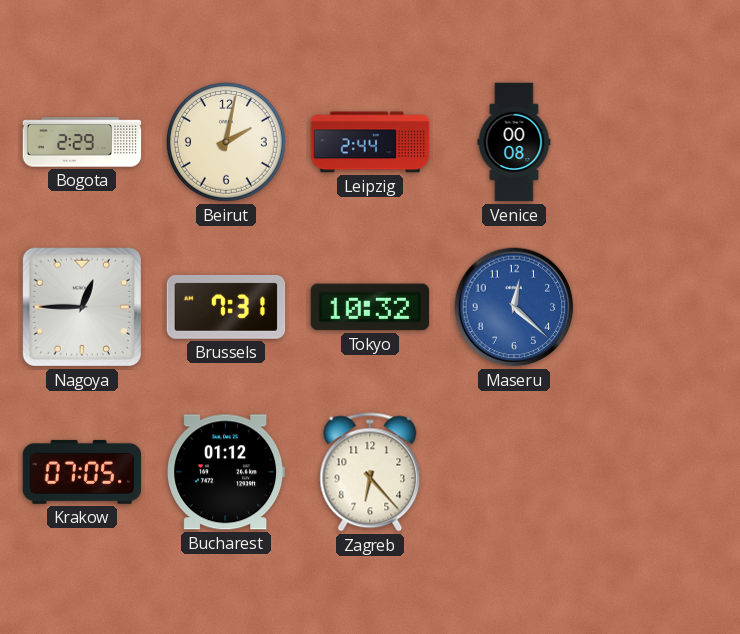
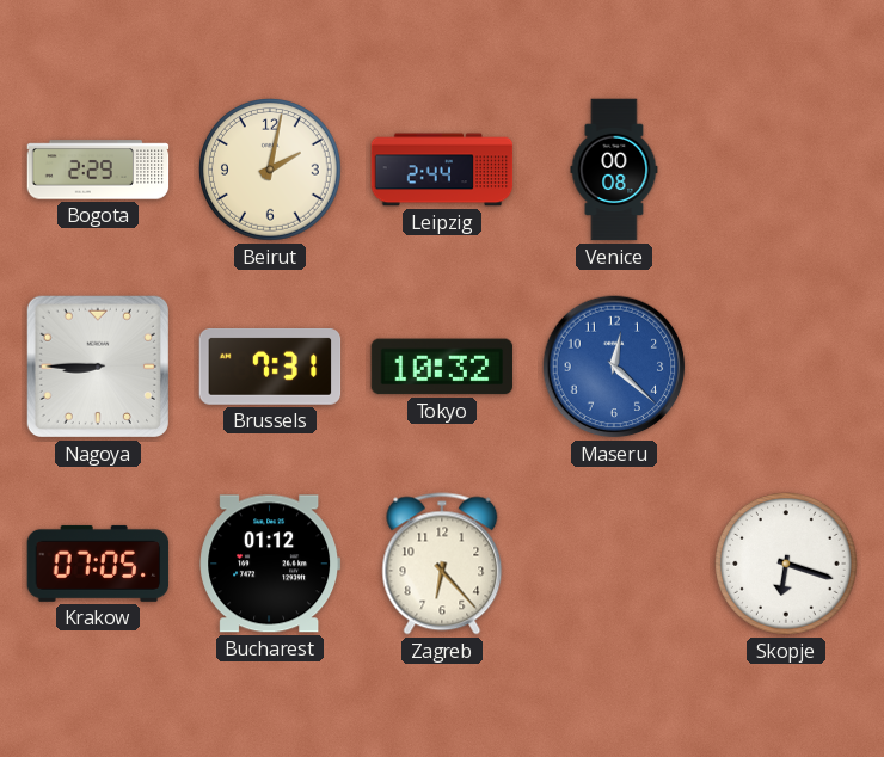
Nagoya: 12:45 -> 8:45 (98, 367)
Skopje: none -> 6:18 (787, 565)
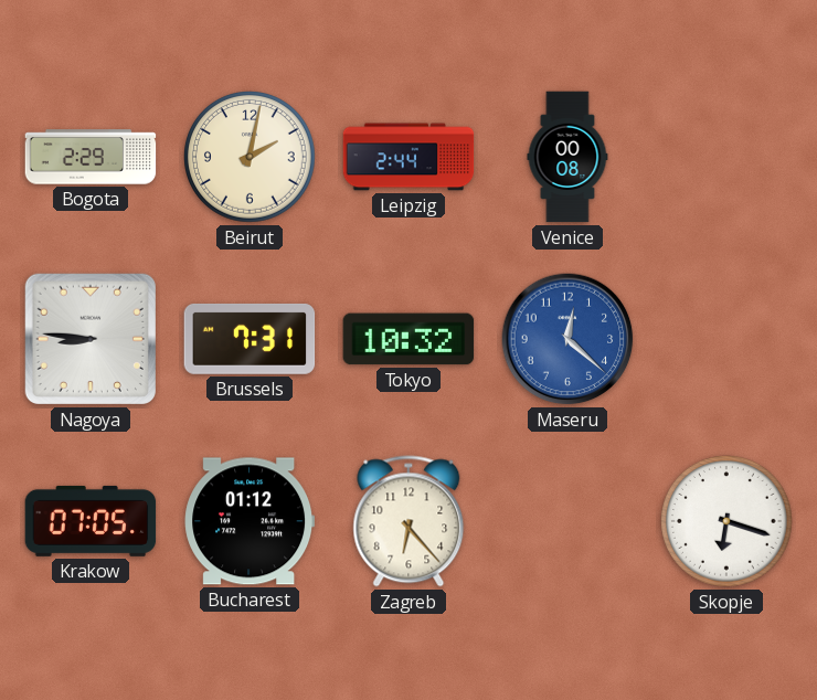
Nagoya: 8:45 -> 8:46 (91, 339)
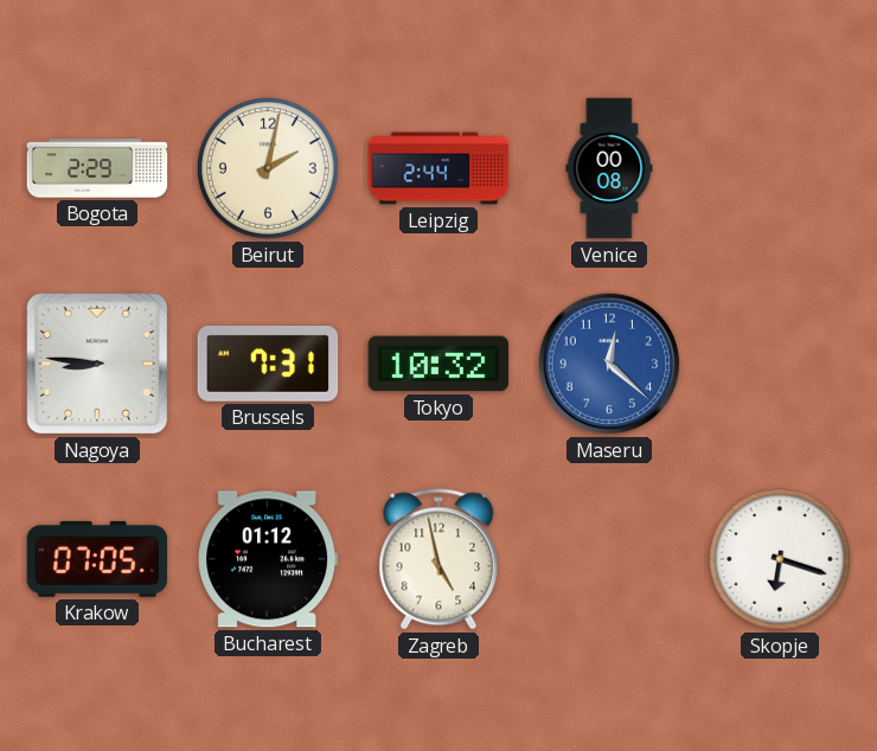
Zagreb: 6:23 -> 4:58 (438, 559)
